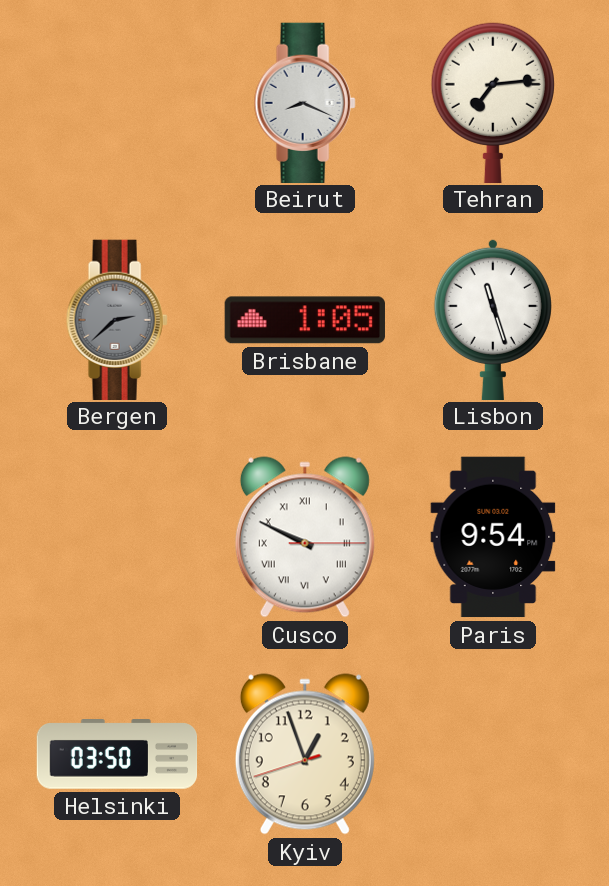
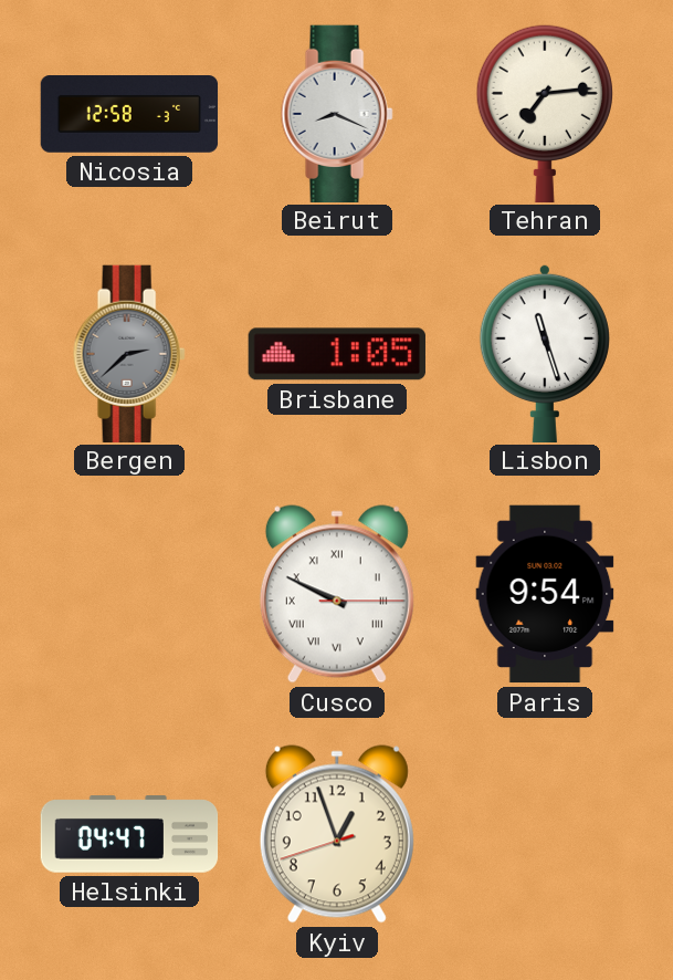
Nicosia: none -> 12:58 (129, 115)
Helsinki: 03:50 -> 04:47 (129, 834)
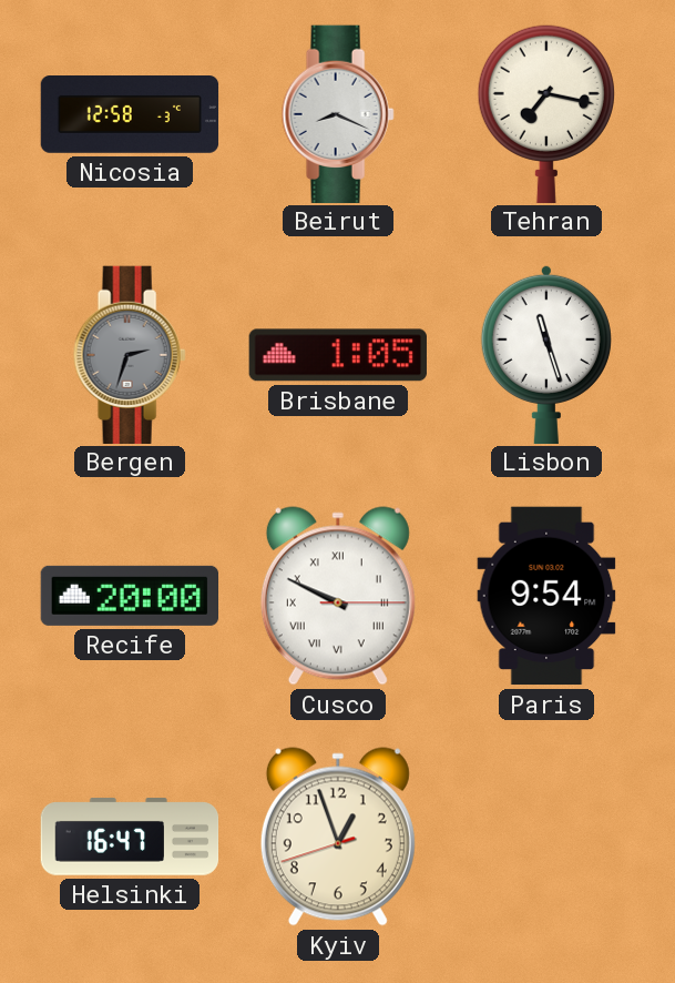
Tehran: 7:14 -> 7:17 (546, 113)
Bergen: 2:38 -> 2:33 (130, 354)
Recife: none -> 20:00 (129, 596)
Helsinki: 04:47 -> 16:47 (130, 837)
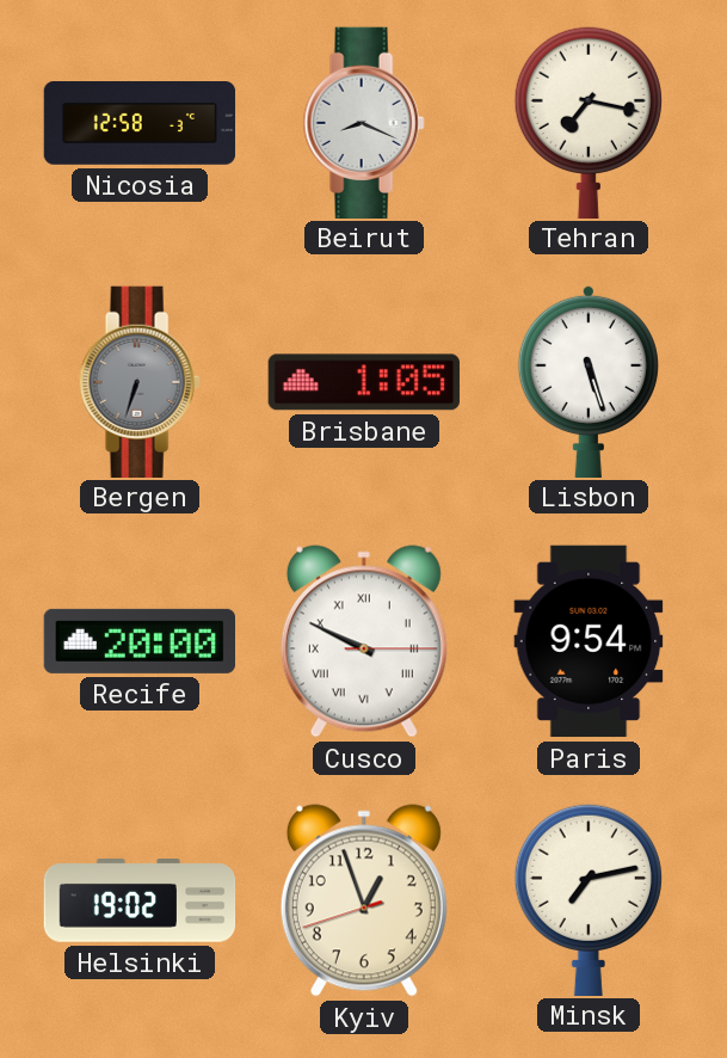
Bergen: 2:33 -> 6:33 (140, 381)
Lisbon: 11:27 -> 5:27 (589, 381)
Helsinki: 16:47 -> 19:02 (140, 900)
Minsk: none -> 7:13 (589, 899)
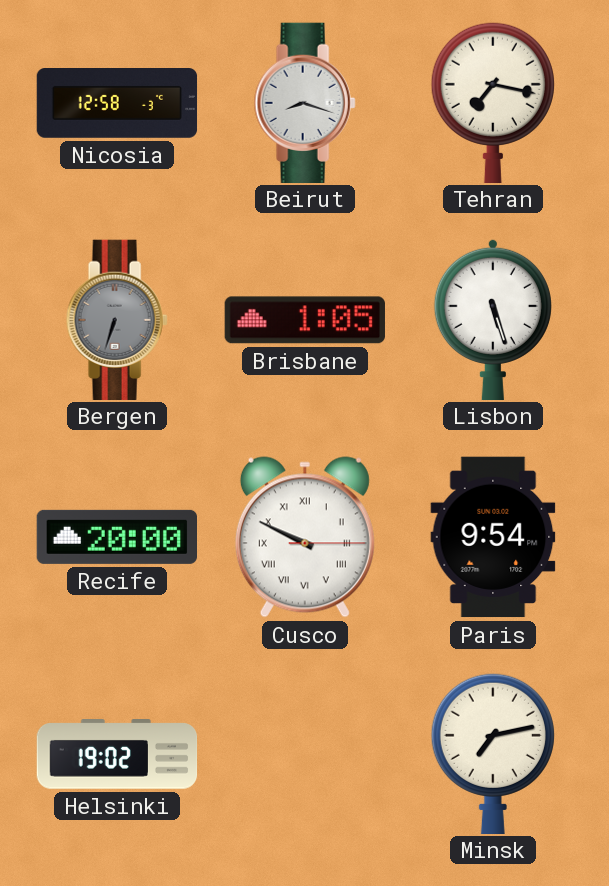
Beirut: 8:19 -> 8:18 (305, 102)
Kyiv: 12:56 -> none (364, 900)
